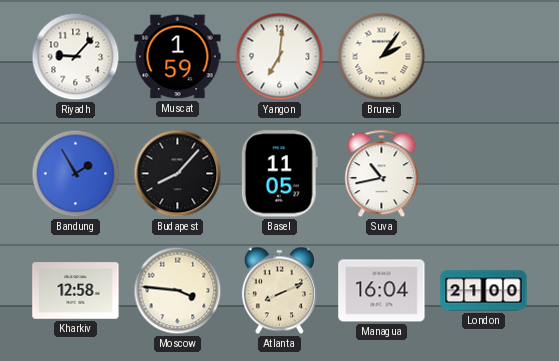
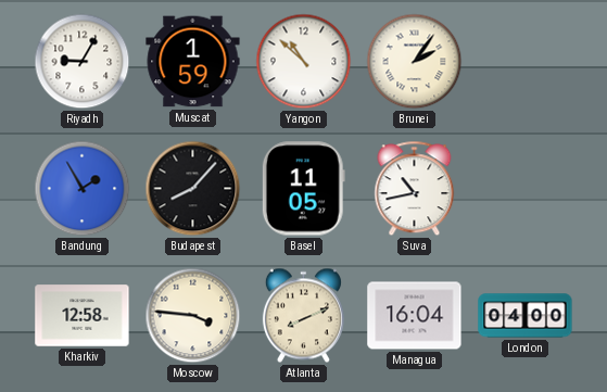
Riyadh: 9:07 -> 9:05 (83, 62)
Yangon: 7:01 -> 10:52 (304, 62)
London: 21:00 -> 04:00 (526, 316)
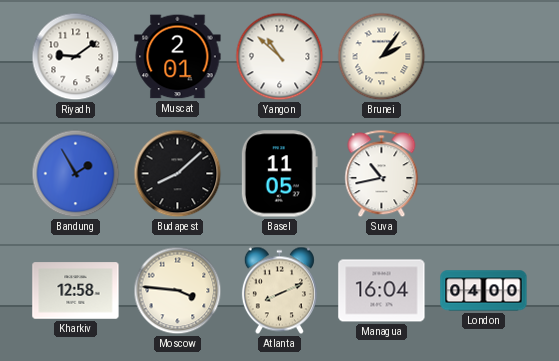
Riyadh: 9:05 -> 9:09 (76, 57)
Muscat: 1:59 -> 2:01 (178, 57)
Budapest: 8:07 -> 8:08 (178, 174)
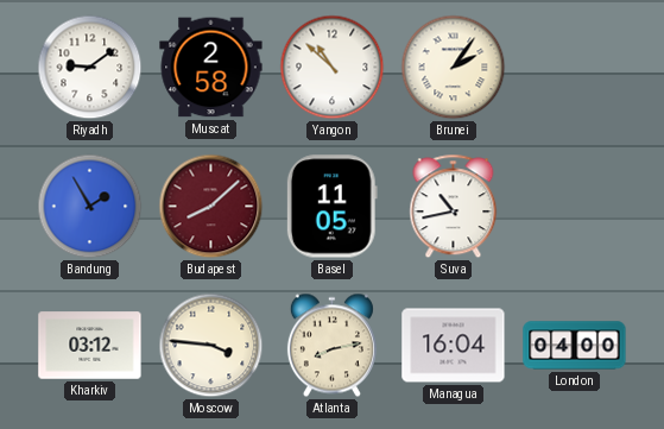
Muscat: 2:01 -> 2:58 (211, 68)
Budapest dial: black -> burgundy (211, 207)
Kharkiv: 12:58 -> 03:12 (90, 346)
Atlanta: 8:11 -> 8:13 (331, 346)
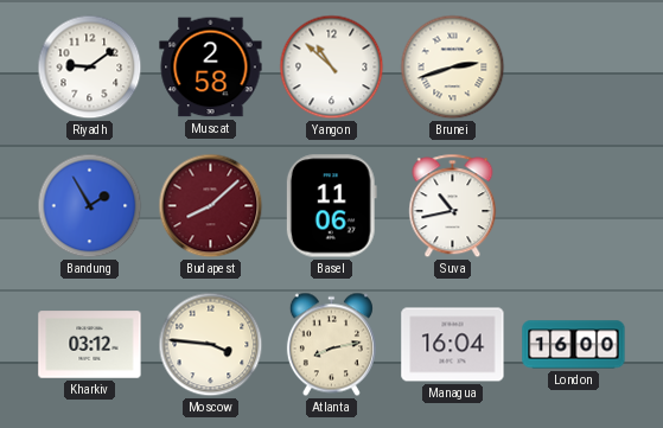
Brunei: 2:06 -> 2:42 (453, 68)
Basel: 11:05 -> 11:06 (331, 206)
London: 04:00 -> 16:00 (574, 345)
